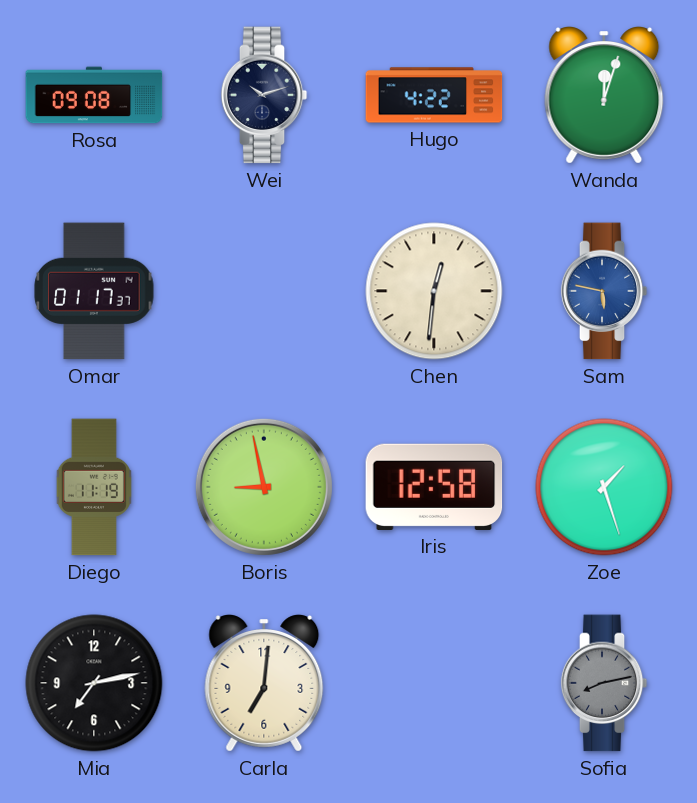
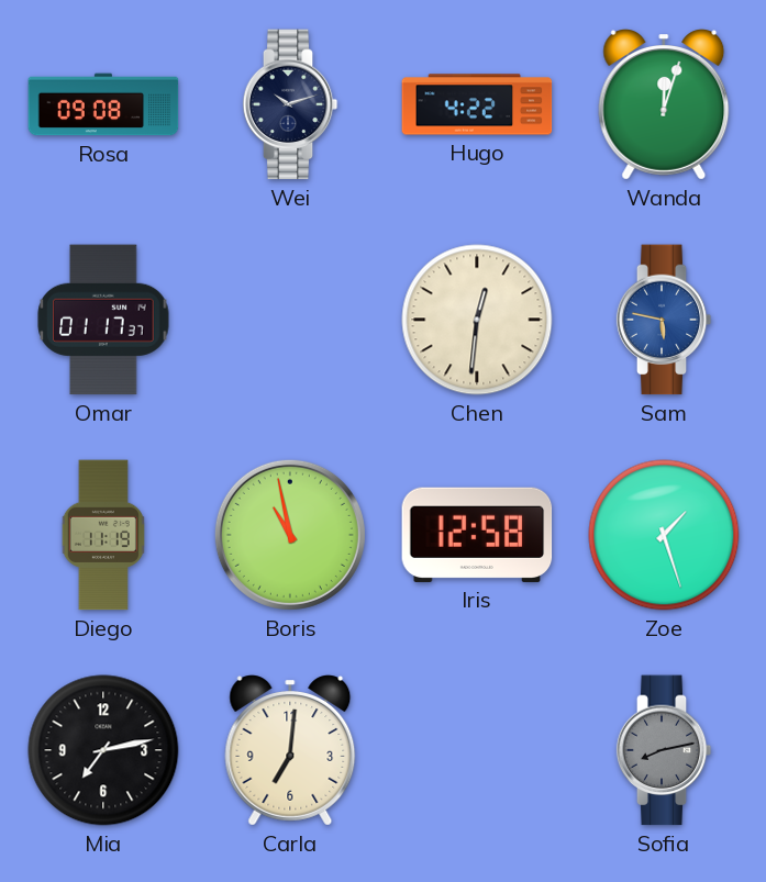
Boris: 8:58 -> 10:58 (290, 535)
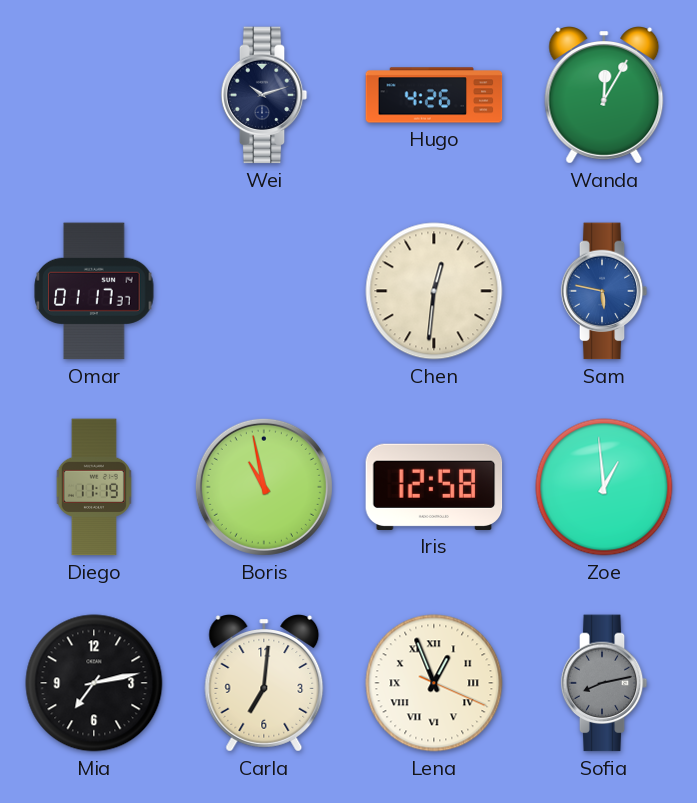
Rosa: 09:08 -> none (103, 104)
Hugo: 4:22 -> 4:26 (434, 95)
Wanda: 12:03 -> 12:05 (604, 95)
Zoe: 1:27 -> 12:59 (604, 487)
Lena: none -> 12:56 (434, 683)
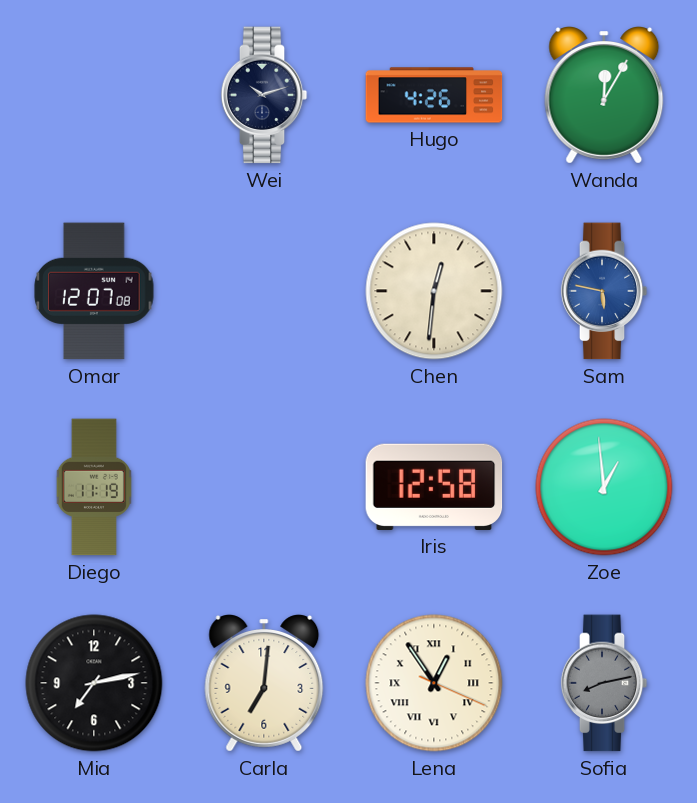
Omar: 01:17 -> 12:07 (94, 291)
Boris: 10:58 -> none (264, 487)
Lena: 12:56 -> 12:54 (434, 683)
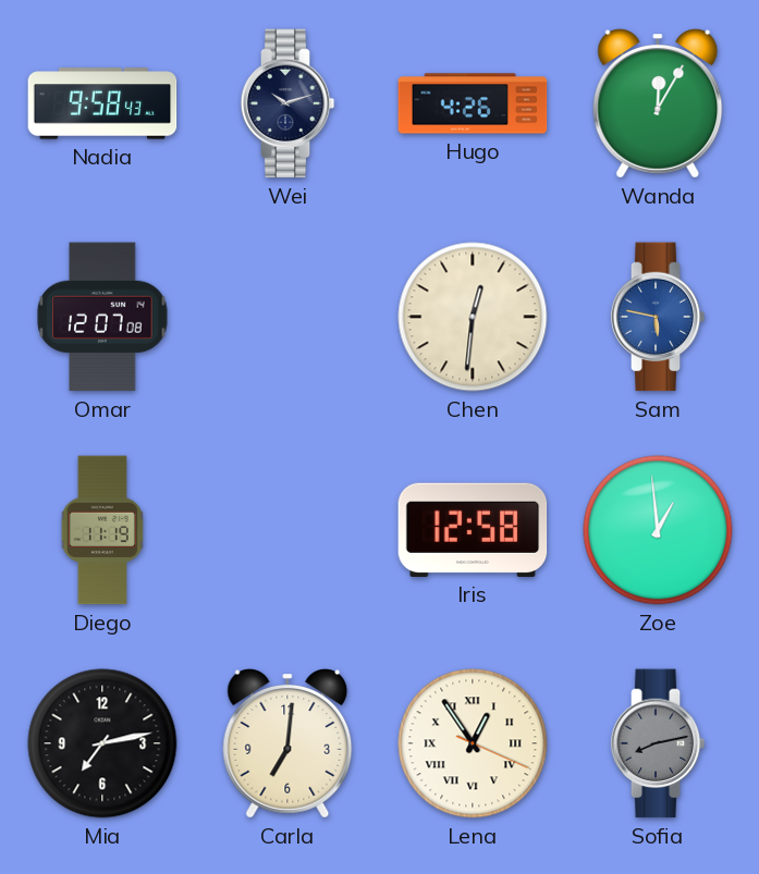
Nadia: none -> 9:58 (102, 103)
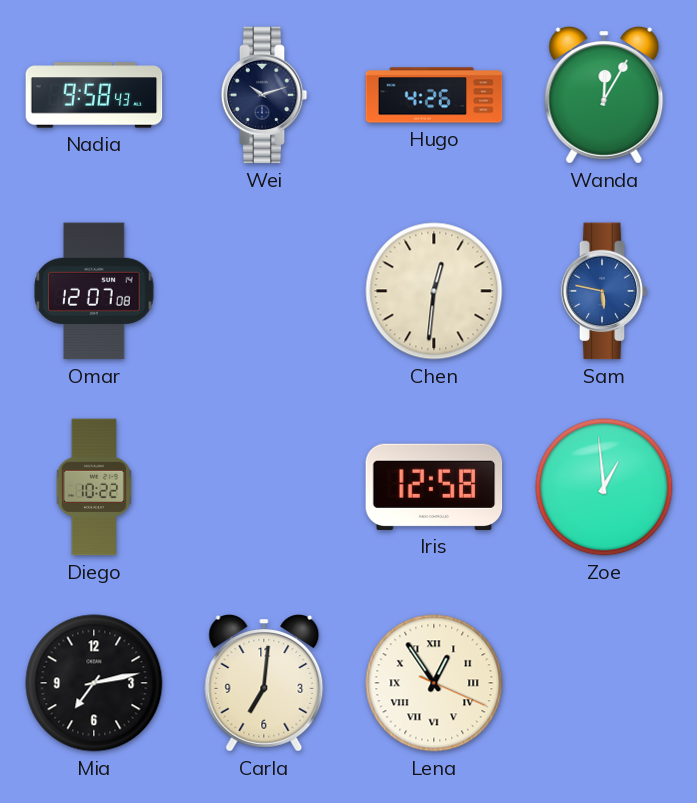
Diego: 11:19 -> 10:22 (94, 487)
Sofia: 8:13 -> none (658, 743)
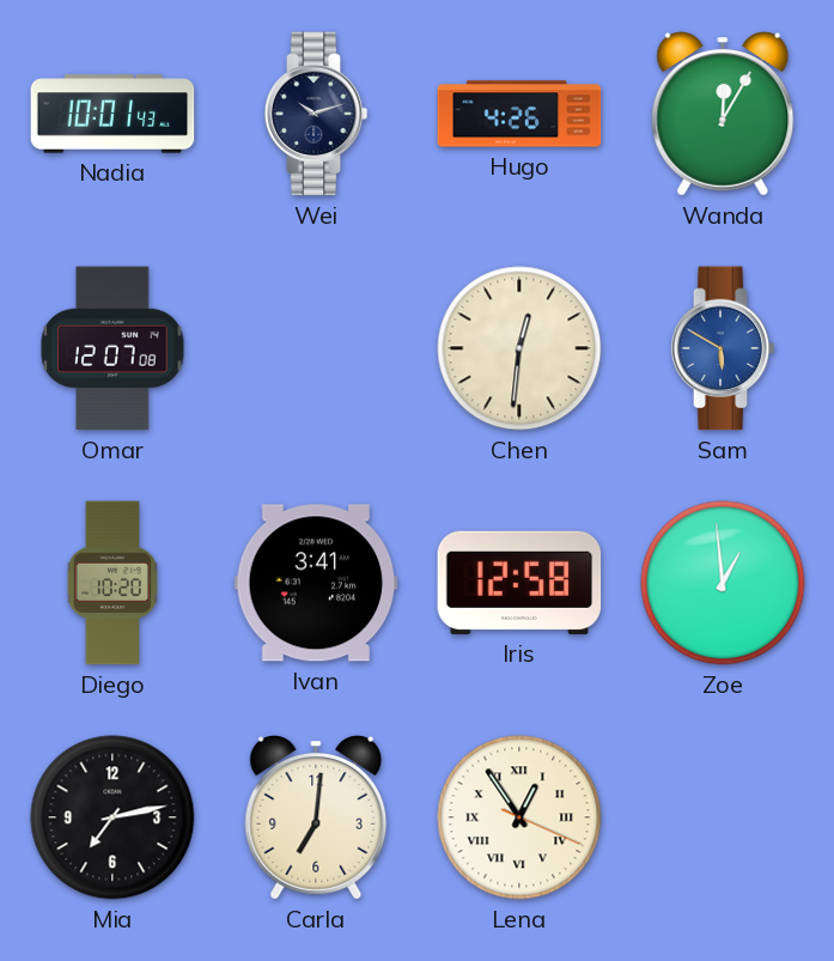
Nadia: 9:58 -> 10:01 (112, 114)
Sam: 5:47 -> 5:50 (723, 348)
Diego: 10:22 -> 10:20 (112, 583)
Ivan: none -> 3:41 (316, 583)
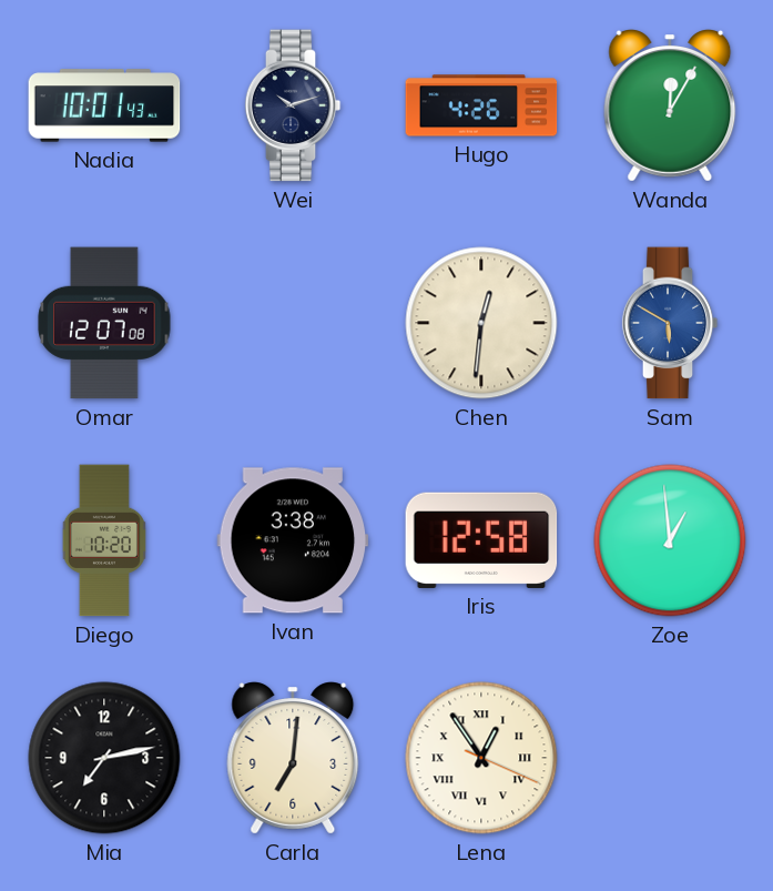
Ivan: 3:41 -> 3:38 (293, 540)
